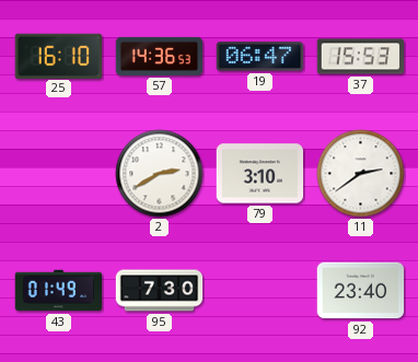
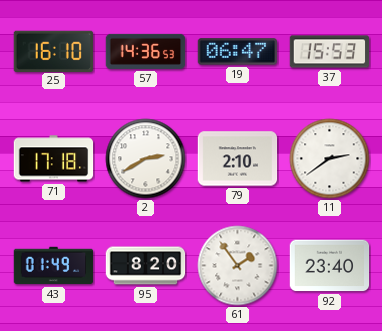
71: none -> 17:18 (54, 159)
79: 3:10 -> 2:10 (238, 159)
95: 7:30 -> 8:20 (146, 266)
61: none -> 1:54 (238, 266)
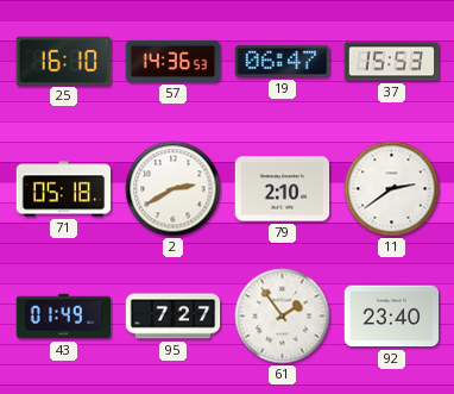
71: 17:18 -> 05:18 (64, 189)
95: 8:20 -> 7:27 (174, 317)
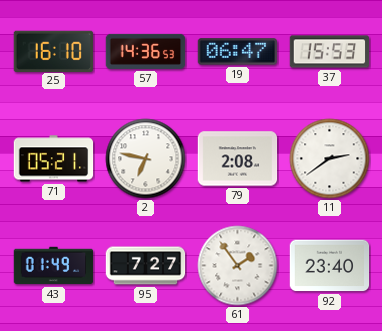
71: 05:18 -> 05:21 (54, 159)
2: 2:40 -> 6:47 (146, 159)
79: 2:10 -> 2:08 (238, 159)
